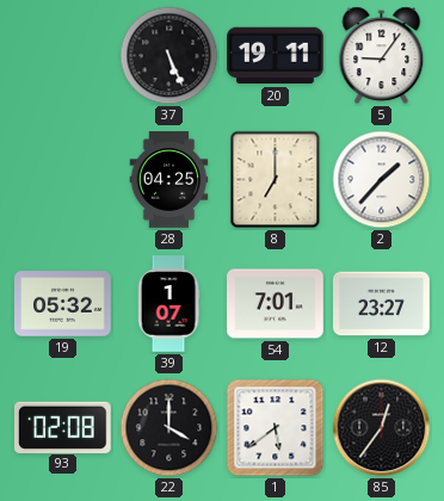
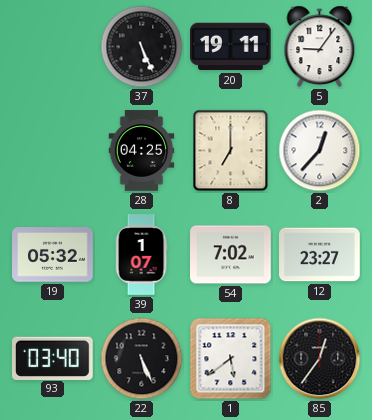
2: 1:37 -> 12:37 (320, 151)
54: 7:01 -> 7:02 (231, 255)
93: 02:08 -> 03:40 (53, 358)
22: 4:00 -> 5:26 (142, 359)
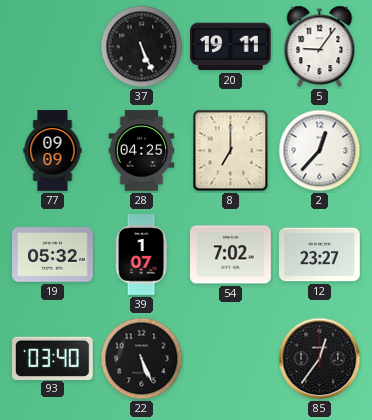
77: none -> 09:09 (53, 151)
1: 5:39 -> none (231, 359)
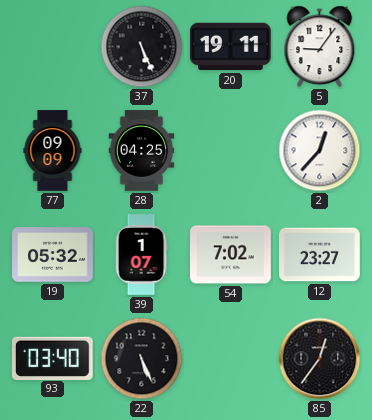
8: 7:00 -> none (231, 151)
